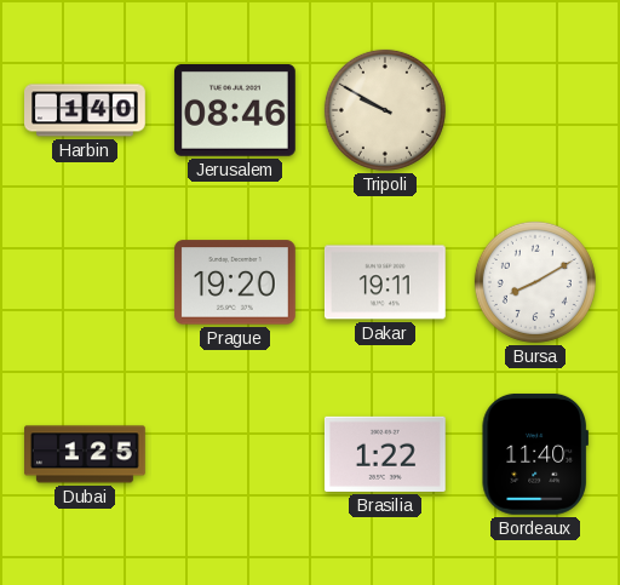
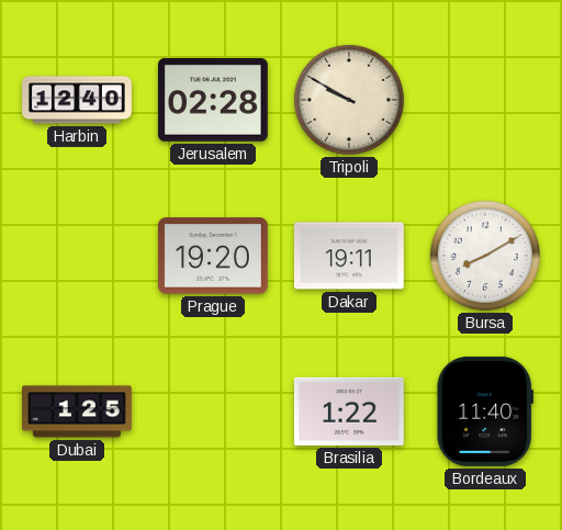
Harbin: 1:40 -> 12:40 (78, 100)
Jerusalem: 08:46 -> 02:28 (213, 101)
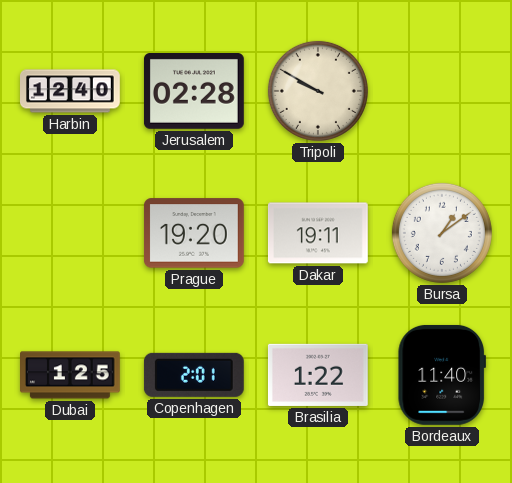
Bursa: 8:10 -> 1:09 (442, 233)
Copenhagen: none -> 2:01 (194, 375)
